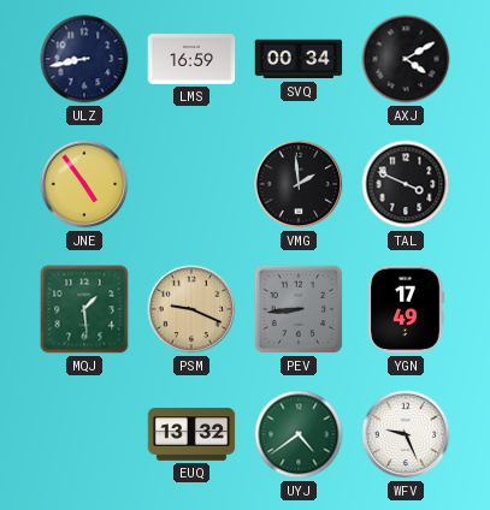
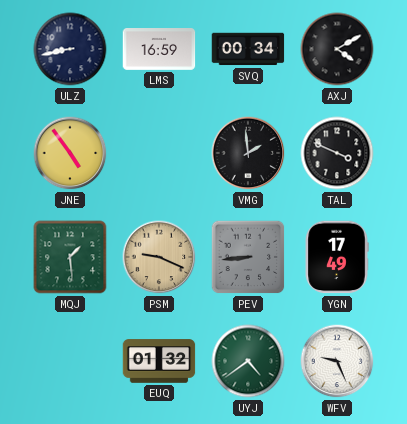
EUQ: 13:32 -> 01:32 (159, 361)
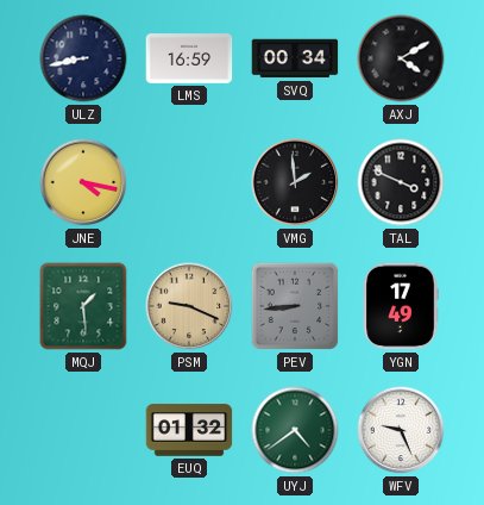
JNE: 4:54 -> 4:17 (83, 182)
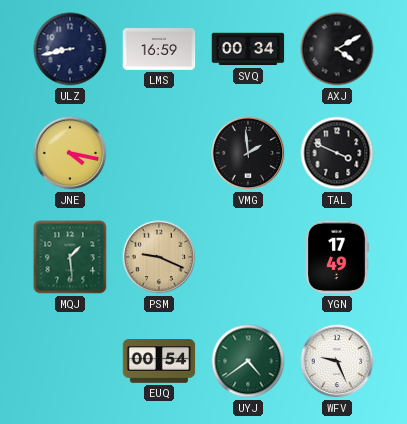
PEV: 8:44 -> none (295, 306)
EUQ: 01:32 -> 00:54 (159, 361)
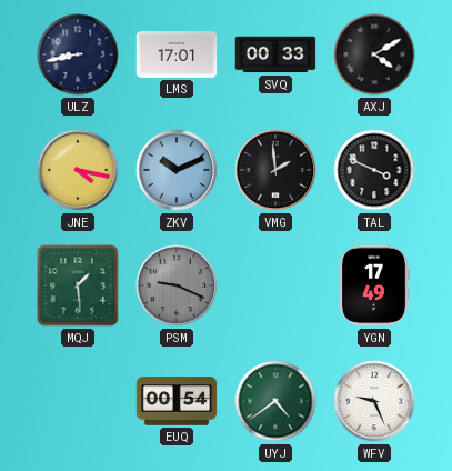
LMS: 16:59 -> 17:01 (177, 56)
SVQ: 00:34 -> 00:33 (275, 54)
ZKV: none -> 10:11 (177, 170)
PSM dial: champagne -> grey (177, 285)
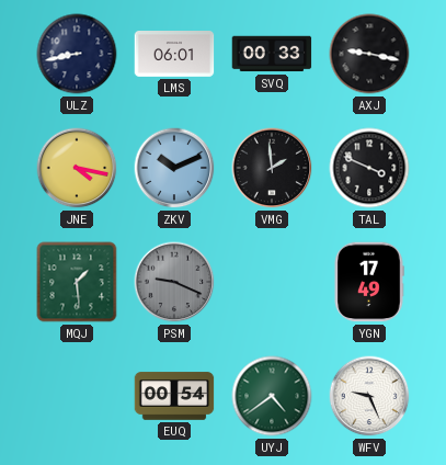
LMS: 17:01 -> 06:01 (174, 55)
AXJ: 4:10 -> 9:17 (369, 54)
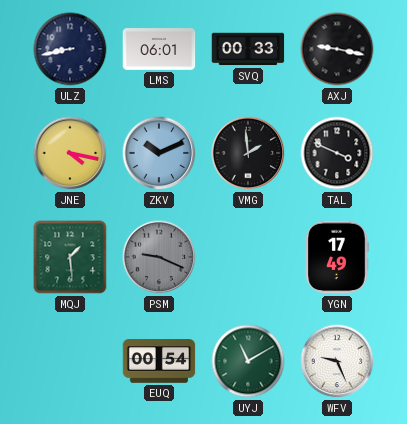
UYJ: 4:39 -> 11:10 (248, 361)
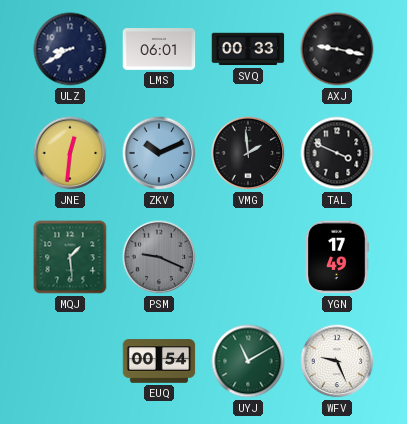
ULZ: 8:43 -> 8:40 (70, 49)
JNE: 4:17 -> 12:31 (70, 153)
